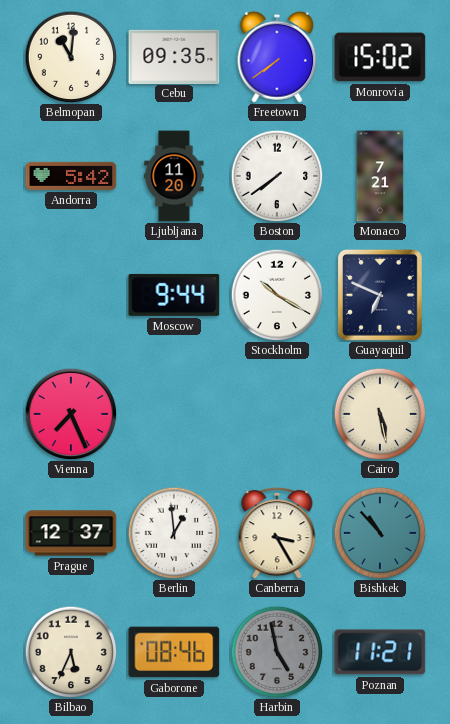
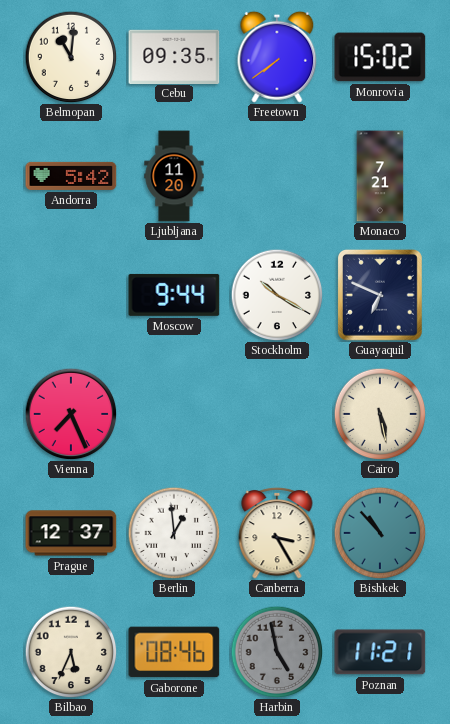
Boston: 7:39 -> none (277, 176)
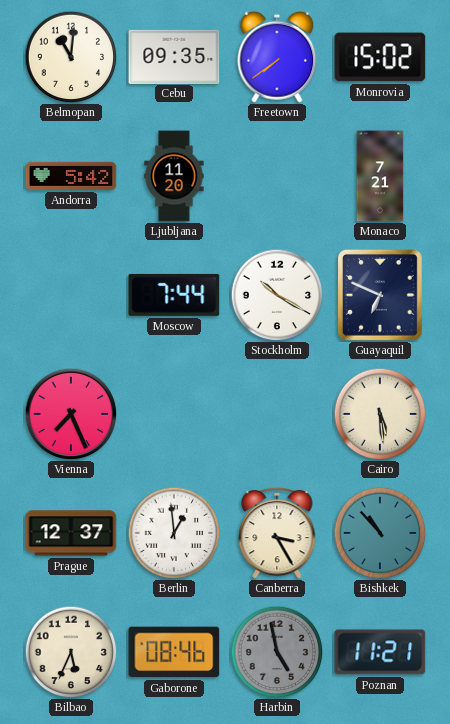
Moscow: 9:44 -> 7:44 (174, 295)
Cairo: 5:28 -> 5:29 (380, 414)
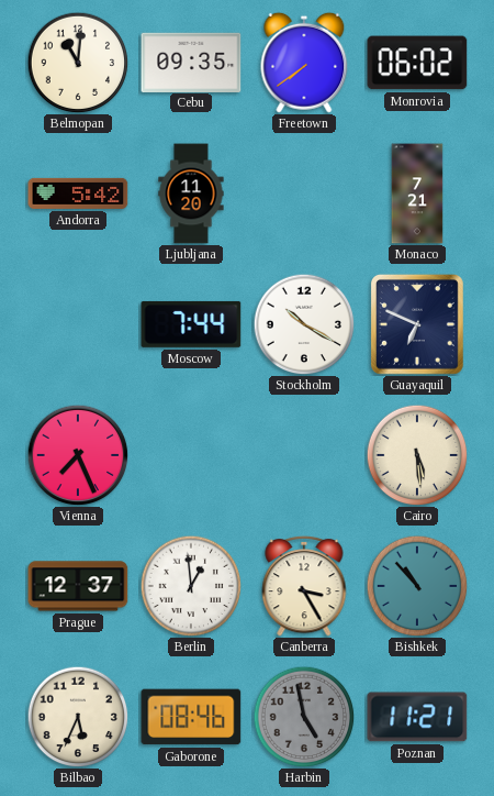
Monrovia: 15:02 -> 06:02 (417, 63)
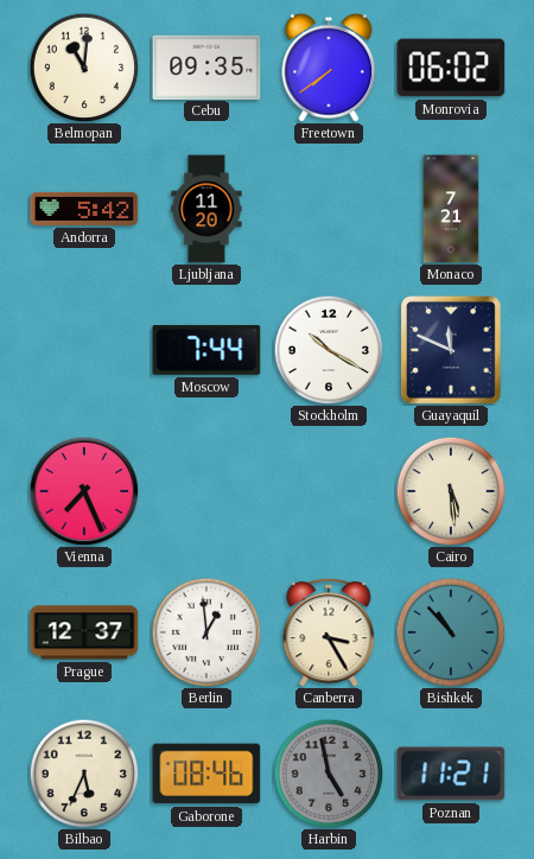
Guayaquil: 6:49 -> 11:49 (451, 350)
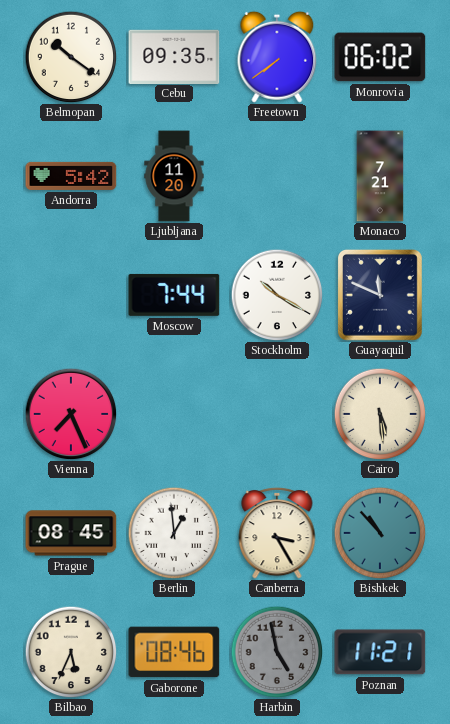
Belmopan: 11:01 -> 10:21 (71, 57)
Prague: 12:37 -> 08:45 (71, 533)
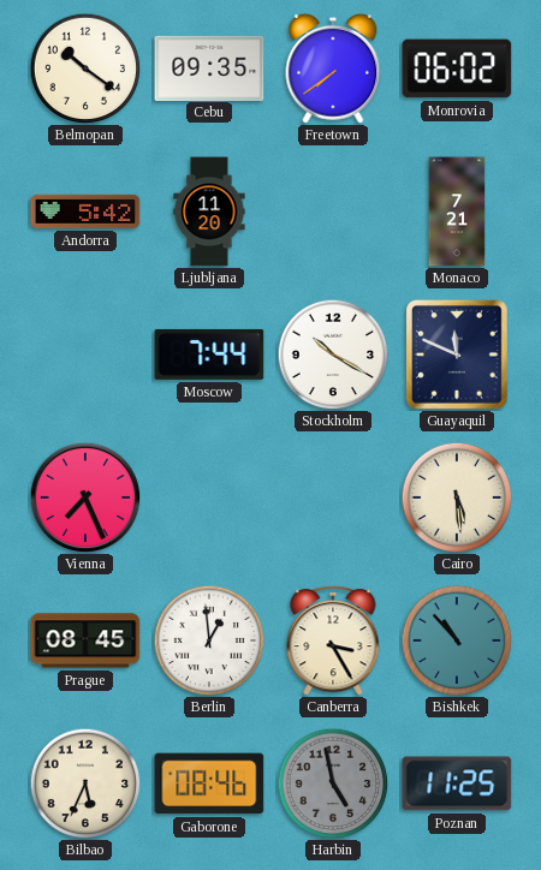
Poznan: 11:21 -> 11:25 (457, 783)
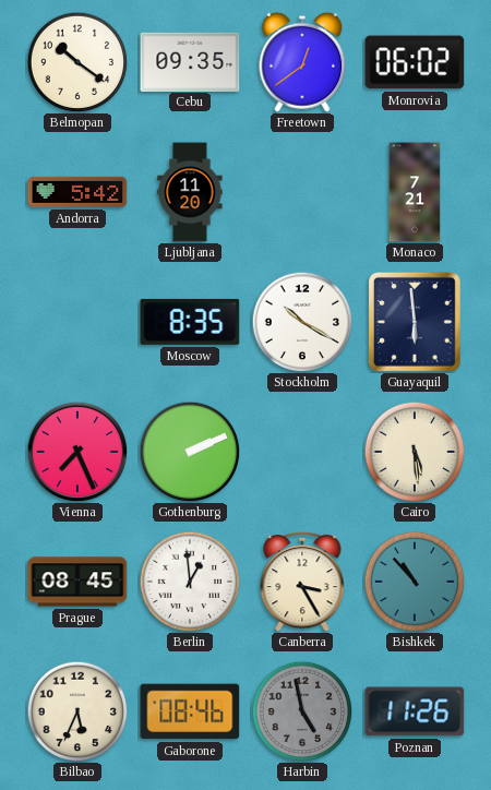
Freetown: 7:39 -> 12:39 (302, 62)
Moscow: 7:44 -> 8:35 (190, 322)
Guayaquil: 11:49 -> 5:59 (415, 322)
Gothenburg: none -> 2:11 (190, 452)
Poznan: 11:25 -> 11:26 (415, 711)
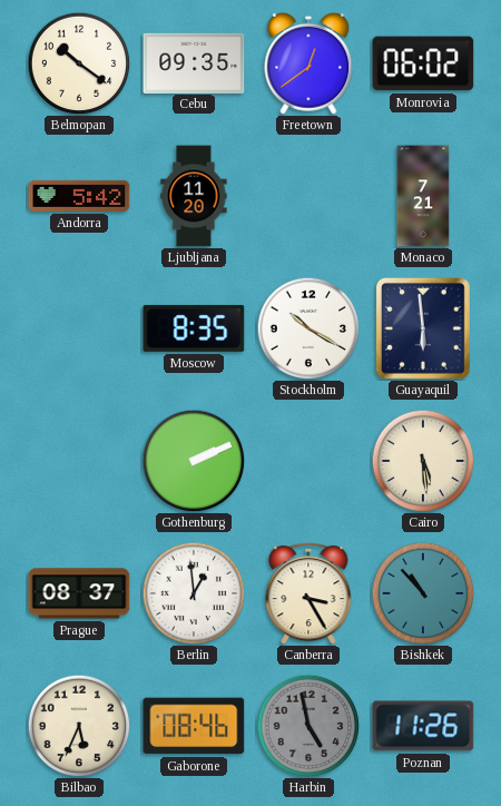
Vienna: 7:26 -> none (77, 452)
Prague: 08:45 -> 08:37 (79, 593)
